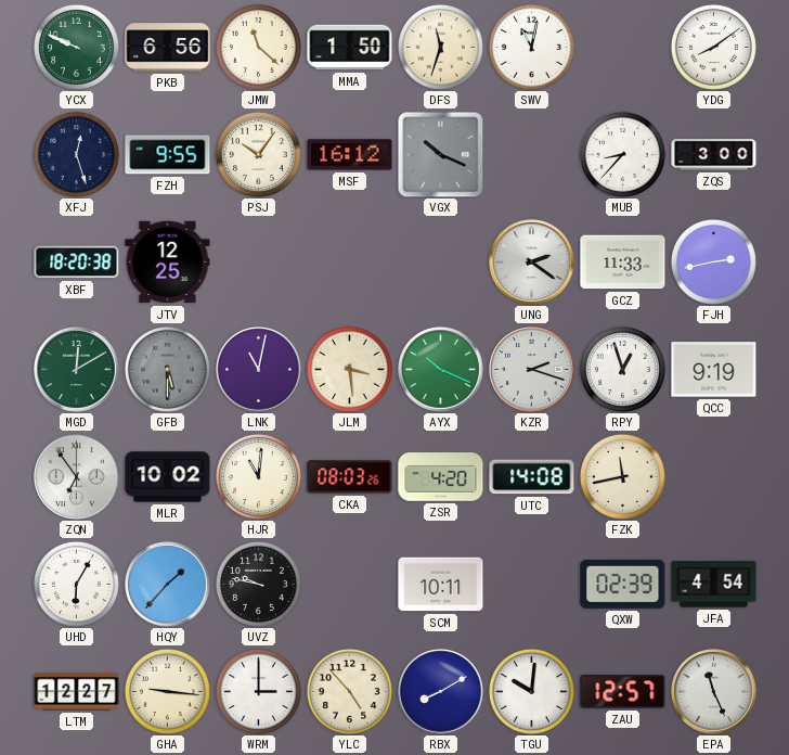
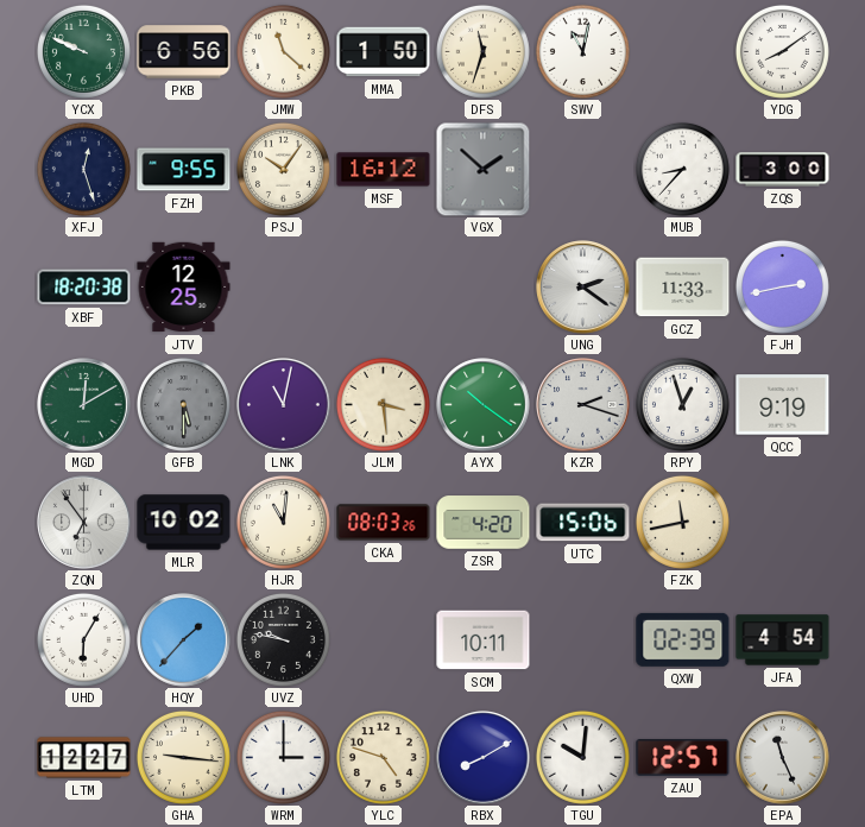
VGX: 10:19 -> 1:52 (482, 169)
AYX: 10:19 -> 10:21 (484, 405)
UTC: 14:08 -> 15:06 (583, 523)
YLC: 4:53 -> 4:48 (383, 757)
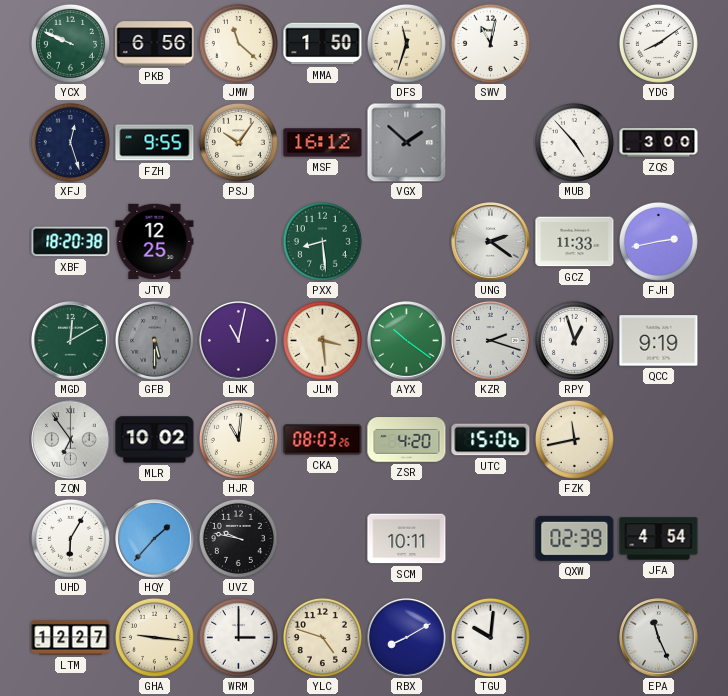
MUB: 8:37 -> 4:53 (574, 142)
PXX: none -> 8:29 (322, 241)
ZAU: 12:57 -> none (683, 758)
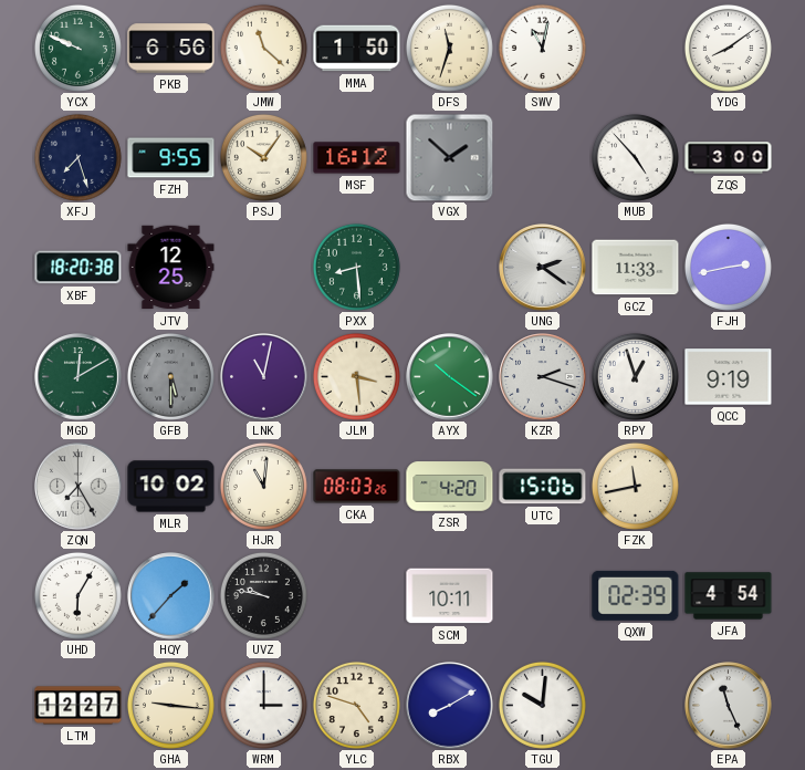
XFJ: 12:27 -> 7:27 (77, 157)
ZQN: 6:54 -> 7:25 (79, 487)
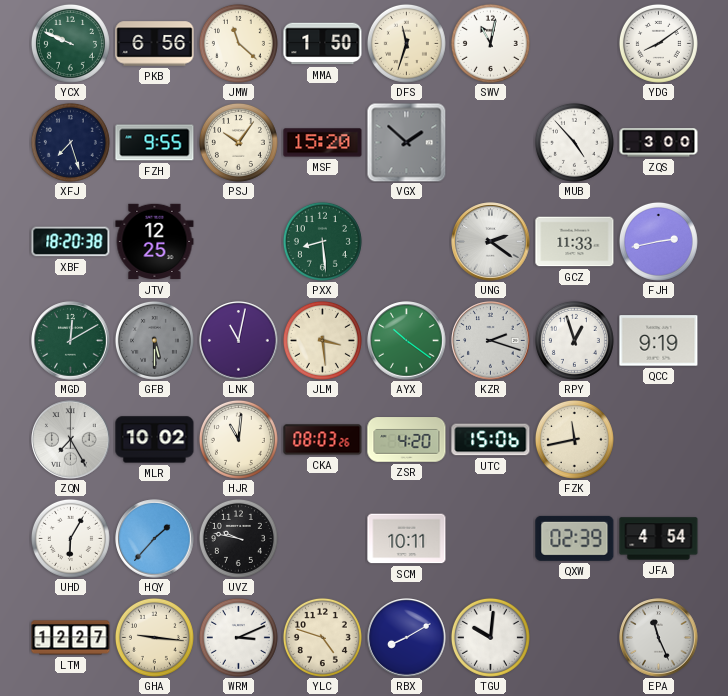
MSF: 16:12 -> 15:20 (323, 143)
WRM: 3:00 -> 3:11 (238, 637)
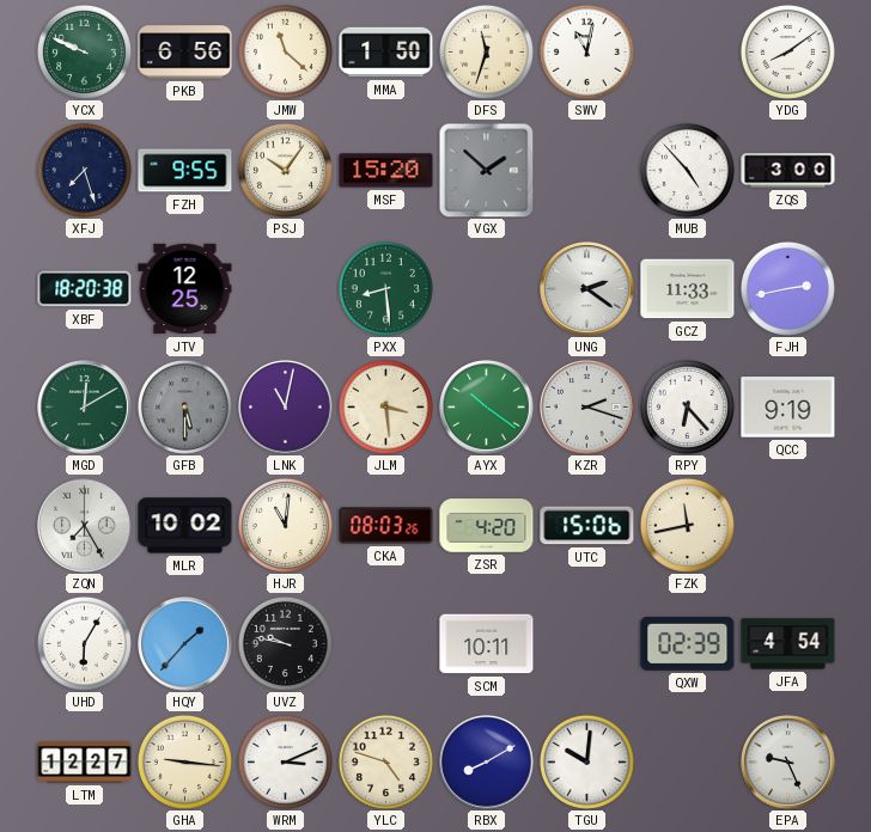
RPY: 12:57 -> 6:23 (687, 406)
EPA: 11:26 -> 9:26 (788, 763)
